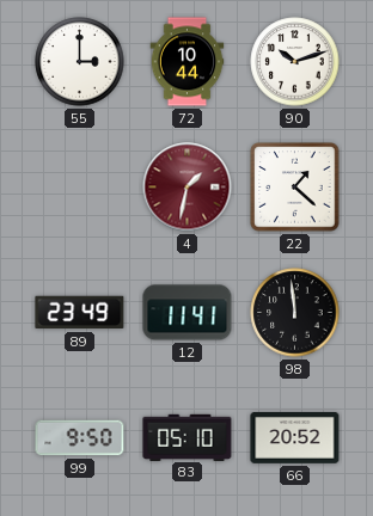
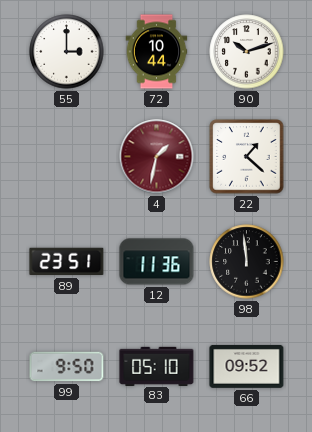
89: 23:49 -> 23:51 (67, 262)
12: 11:41 -> 11:36 (157, 262)
66: 20:52 -> 09:52 (247, 366)
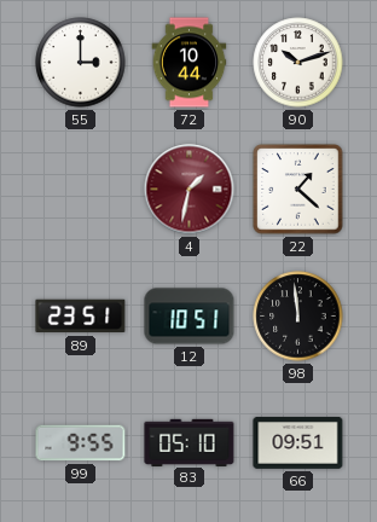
12: 11:36 -> 10:51 (190, 317)
99: 9:50 -> 9:55 (81, 443)
66: 09:52 -> 09:51 (298, 442)
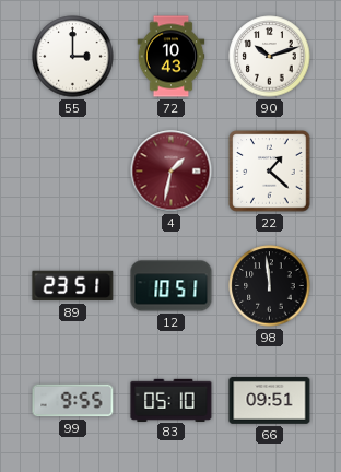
72: 10:44 -> 10:43 (172, 57)
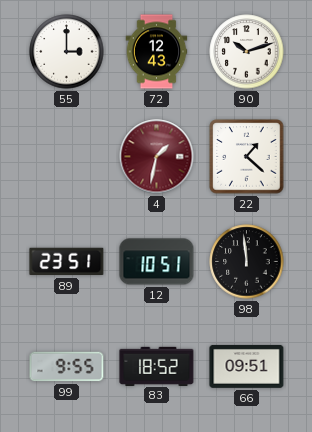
72: 10:43 -> 12:43 (157, 52)
83: 05:10 -> 18:52 (157, 366)
